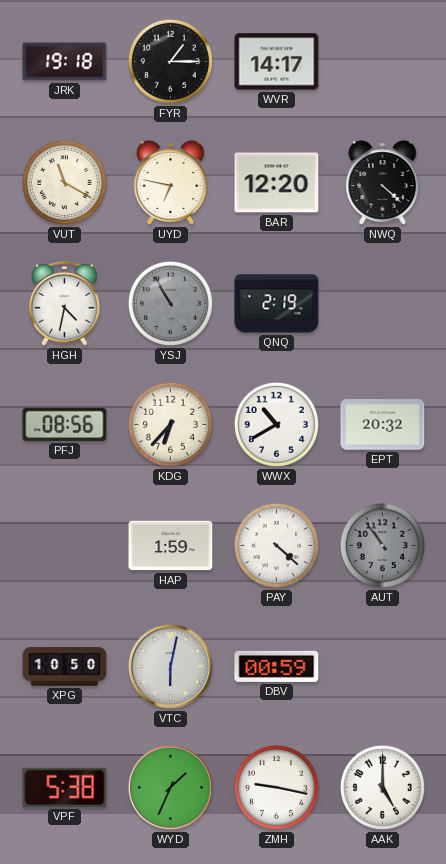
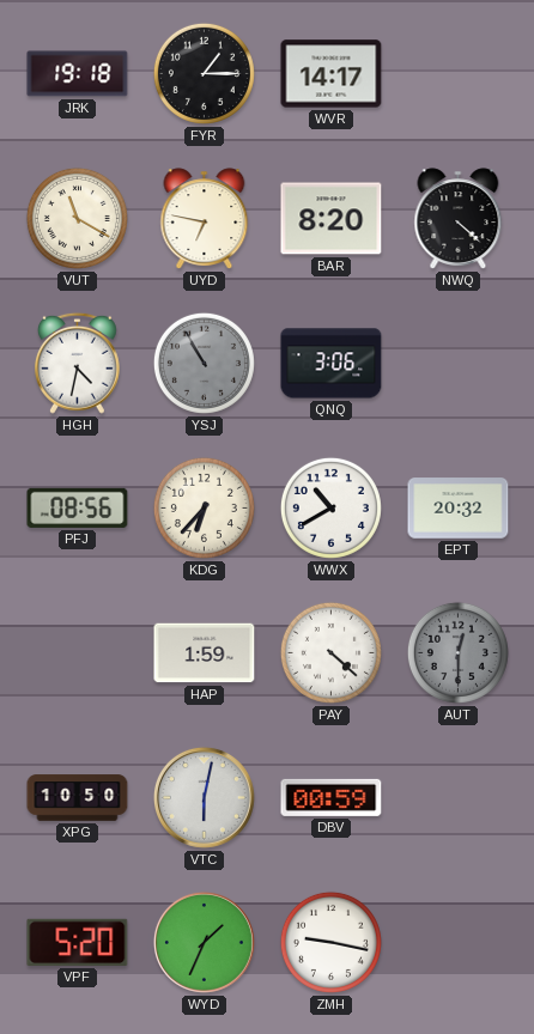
BAR: 12:20 -> 8:20 (332, 219)
QNQ: 2:19 -> 3:06 (332, 364)
AUT: 10:54 -> 12:30 (457, 652)
VPF: 5:38 -> 5:20 (78, 942)
AAK: 5:00 -> none (382, 787)
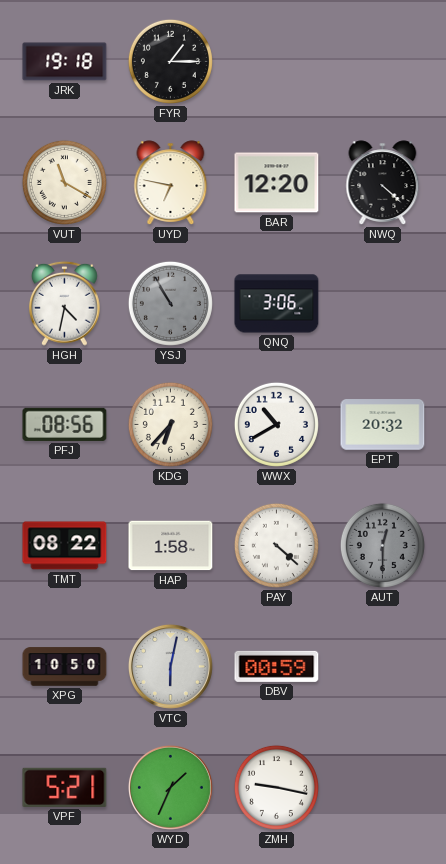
WVR: 14:17 -> none (332, 74)
BAR: 8:20 -> 12:20 (277, 183)
TMT: none -> 08:22 (65, 546)
HAP: 1:59 -> 1:58 (171, 546)
VPF: 5:20 -> 5:21 (65, 787)
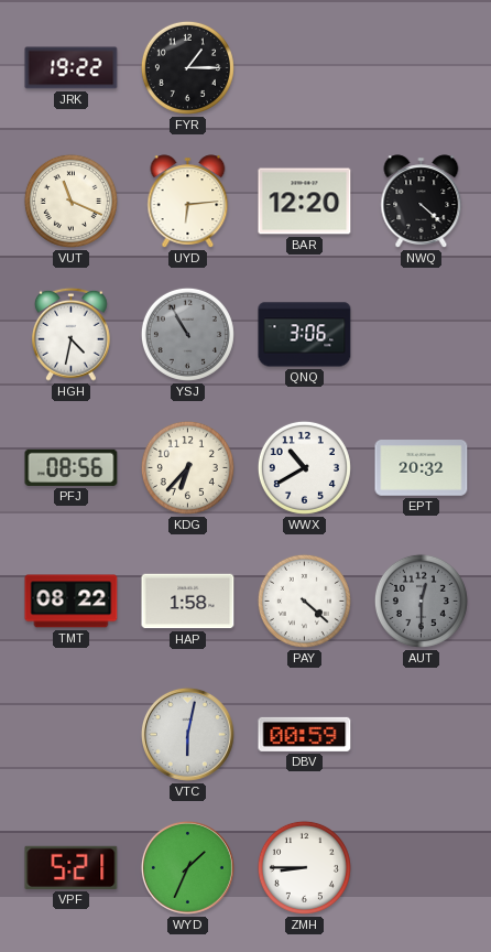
JRK: 19:18 -> 19:22 (72, 68)
VUT: 11:20 -> 11:19 (70, 201)
UYD: 6:47 -> 6:14 (188, 202)
XPG: 10:50 -> none (65, 667)
ZMH: 9:17 -> 8:45 (304, 867)
